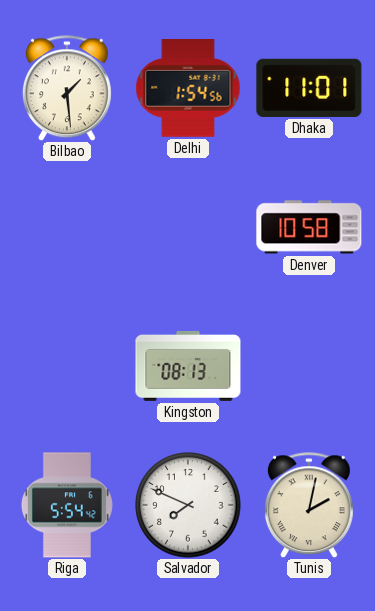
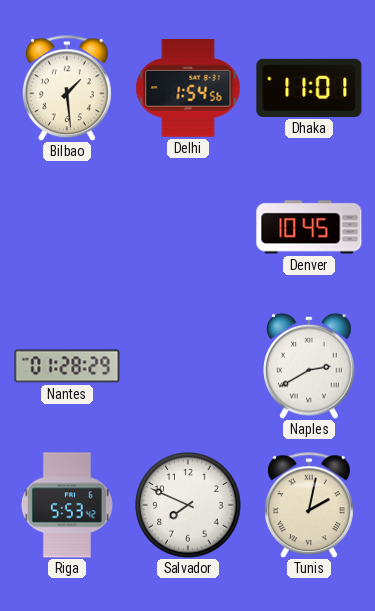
Denver: 10:58 -> 10:45 (309, 227)
Nantes: none -> 01:28 (67, 366)
Kingston: 08:13 -> none (188, 366)
Naples: none -> 2:40 (309, 366)
Riga: 5:54 -> 5:53 (67, 505)
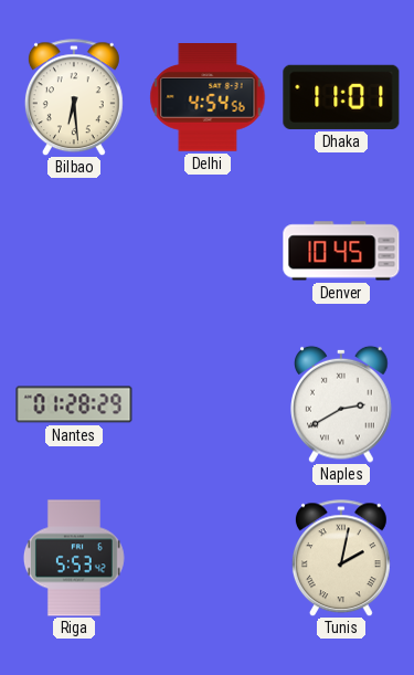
Bilbao: 1:29 -> 6:29 (74, 97)
Delhi: 1:54 -> 4:54 (208, 98)
Salvador: 7:49 -> none (188, 505)
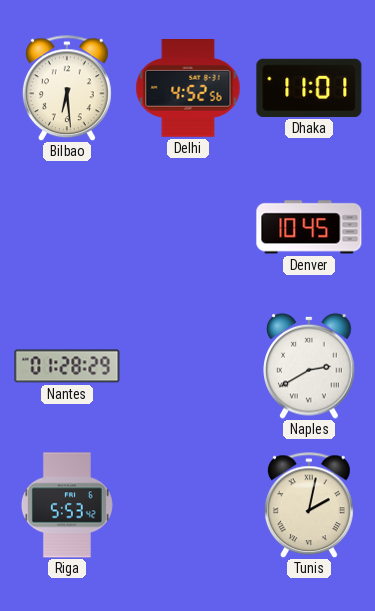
Delhi: 4:54 -> 4:52 (188, 89)
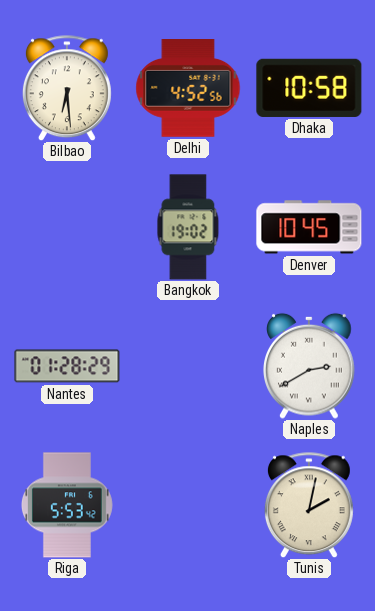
Dhaka: 11:01 -> 10:58 (309, 88)
Bangkok: none -> 19:02 (188, 227)
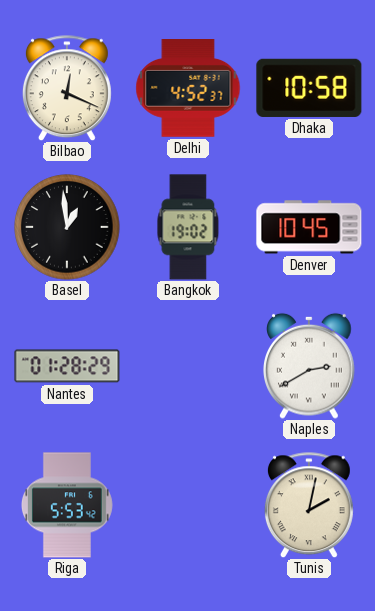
Bilbao: 6:29 -> 12:19 (67, 88)
Delhi: 4:52:56 -> 4:52:37 (188, 89)
Basel: none -> 12:59 (67, 227)
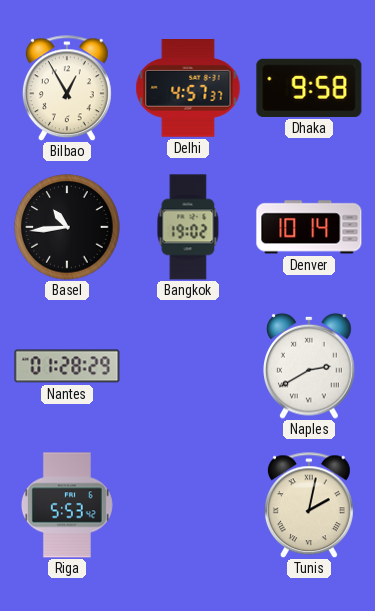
Bilbao: 12:19 -> 12:55 (67, 88)
Delhi: 4:52 -> 4:57 (188, 89)
Dhaka: 10:58 -> 9:58 (309, 88)
Basel: 12:59 -> 10:44 (67, 227)
Denver: 10:45 -> 10:14 (309, 227)
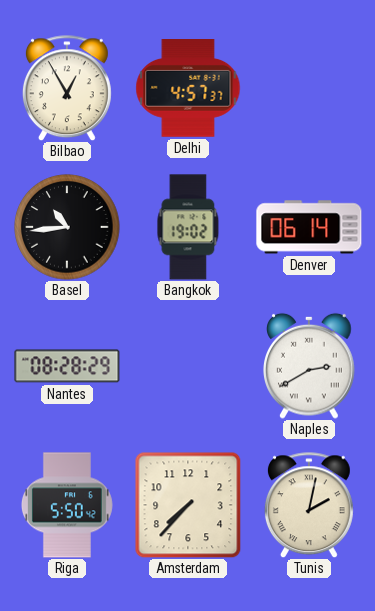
Dhaka: 9:58 -> none (309, 88)
Denver: 10:14 -> 06:14 (309, 227)
Nantes: 01:28 -> 08:28 (67, 366)
Riga: 5:53 -> 5:50 (67, 505)
Amsterdam: none -> 7:37 (188, 505)
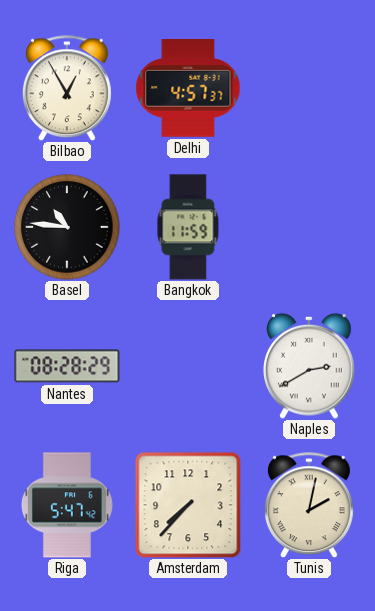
Basel: 10:44 -> 10:46 (67, 227)
Bangkok: 19:02 -> 11:59 (188, 227)
Denver: 06:14 -> none (309, 227)
Riga: 5:50 -> 5:47 (67, 505)
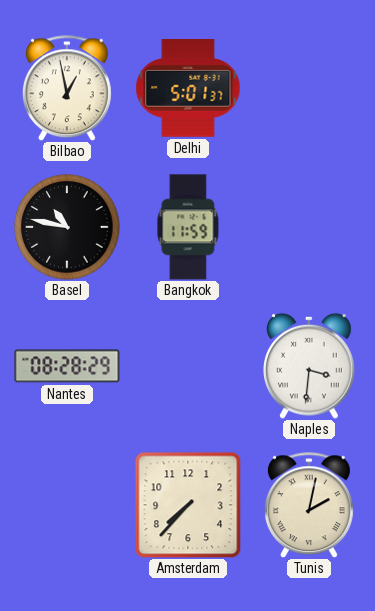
Bilbao: 12:55 -> 12:58 (67, 88)
Delhi: 4:57 -> 5:01 (188, 89)
Basel: 10:46 -> 10:47 (67, 227)
Naples: 2:40 -> 3:31 (309, 366)
Riga: 5:47 -> none (67, 505)
